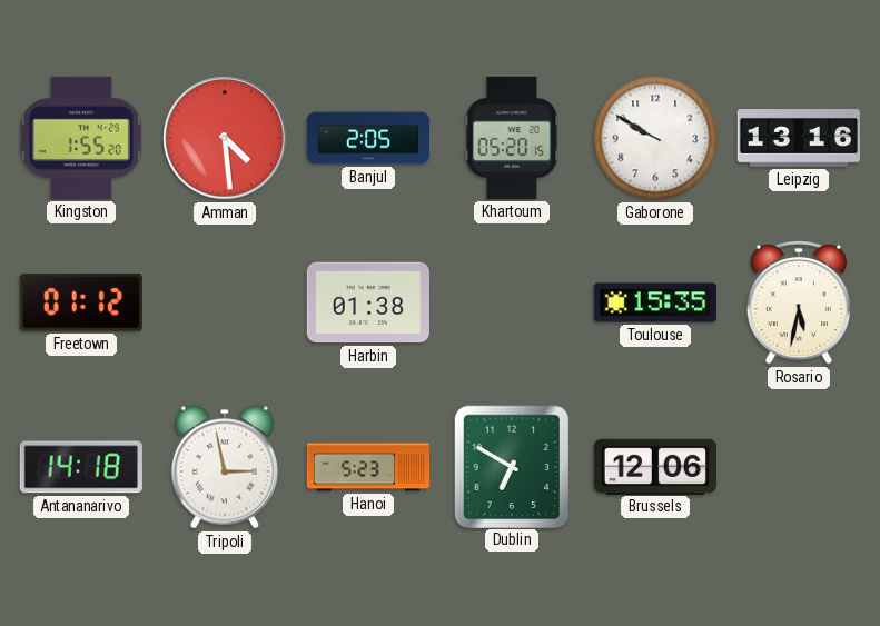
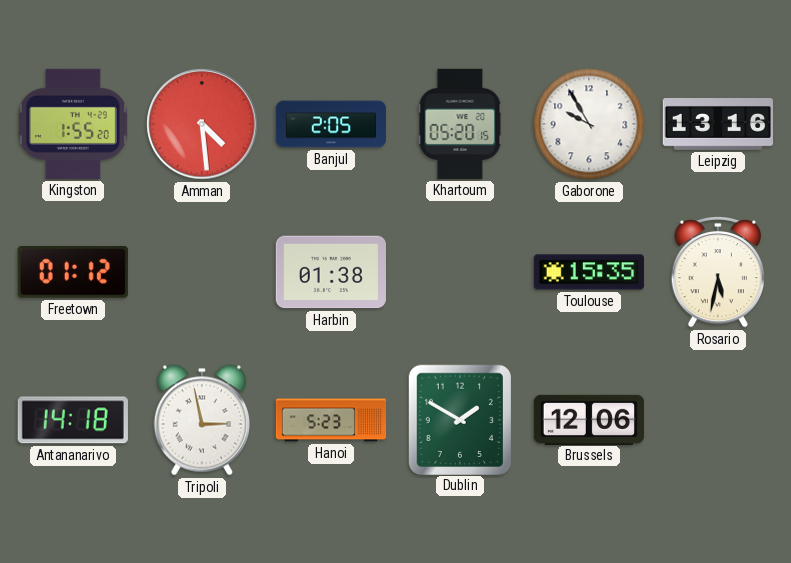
Gaborone: 9:50 -> 9:55 (589, 124)
Dublin: 6:50 -> 1:50 (459, 419)
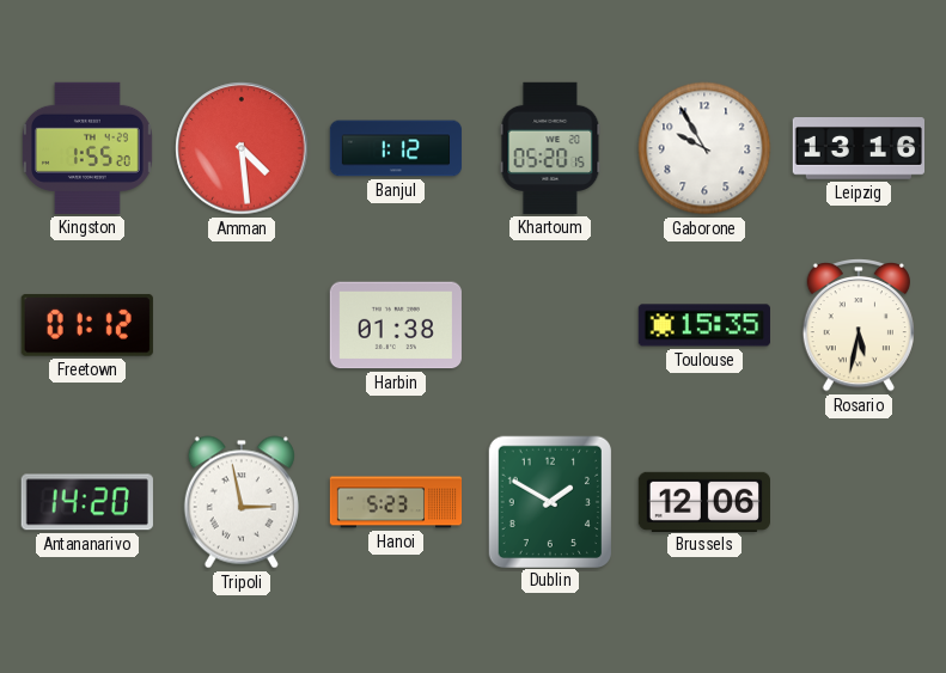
Banjul: 2:05 -> 1:12 (395, 148)
Antananarivo: 14:18 -> 14:20 (87, 502)
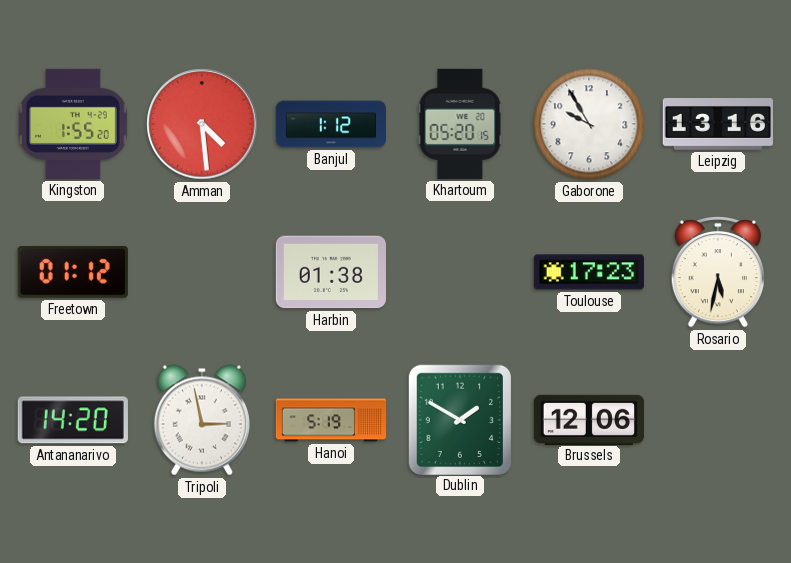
Toulouse: 15:35 -> 17:23 (589, 272)
Hanoi: 5:23 -> 5:19 (331, 420)
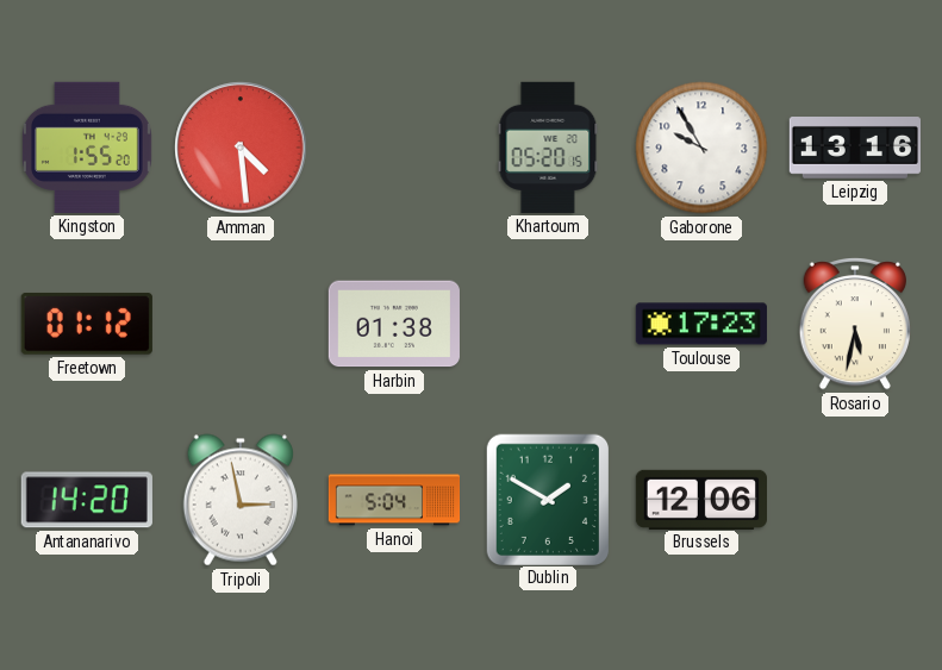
Banjul: 1:12 -> none (330, 124)
Hanoi: 5:19 -> 5:04 (394, 500)
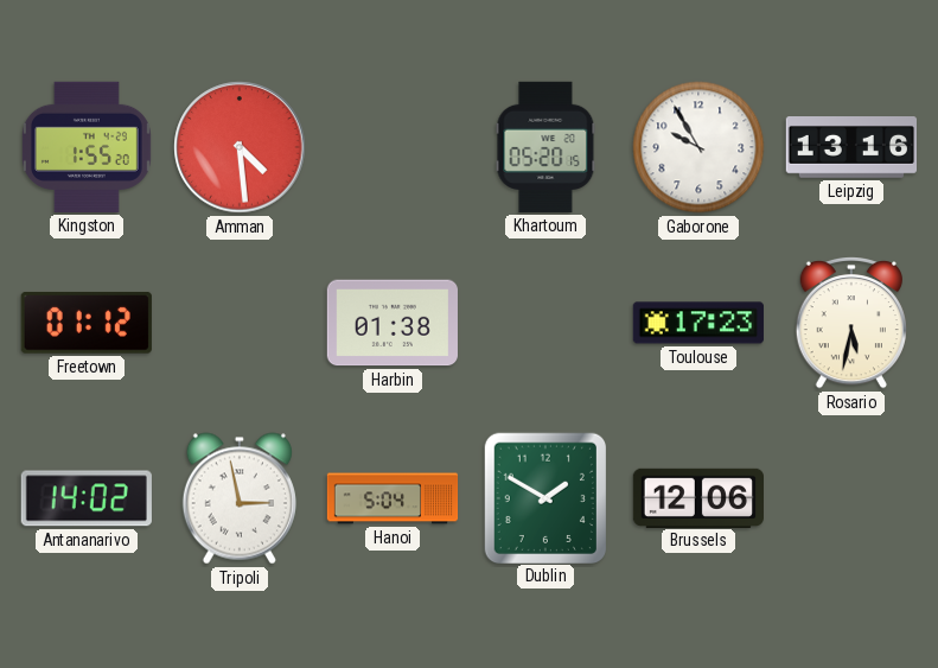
Antananarivo: 14:20 -> 14:02 (87, 498)
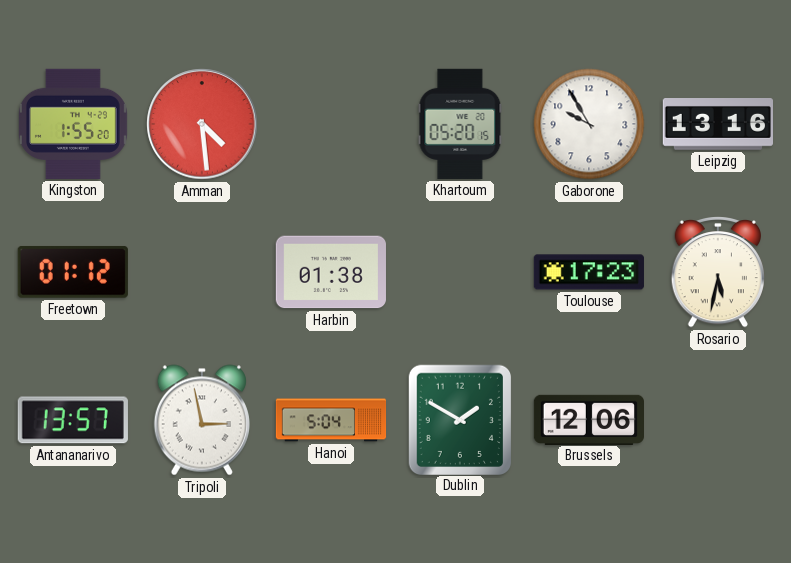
Antananarivo: 14:02 -> 13:57 (73, 420)
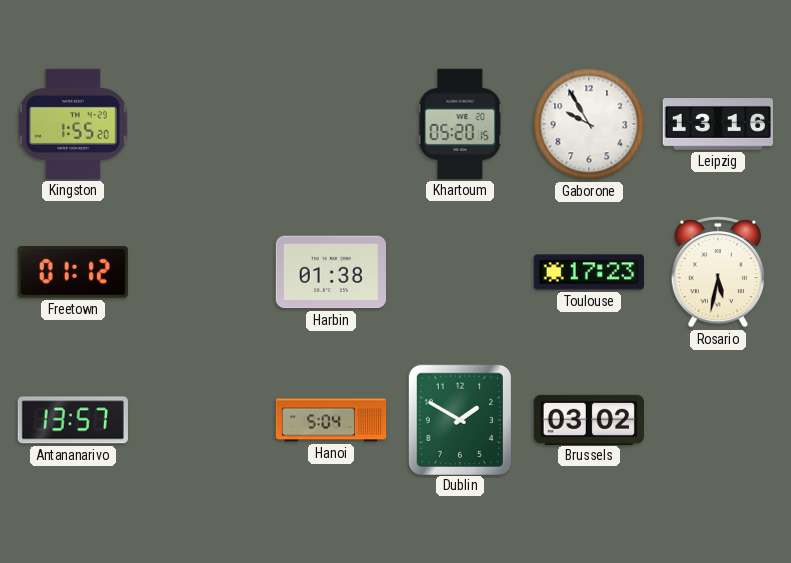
Amman: 4:29 -> none (202, 124)
Tripoli: 2:58 -> none (202, 420)
Brussels: 12:06 -> 03:02 (588, 419)
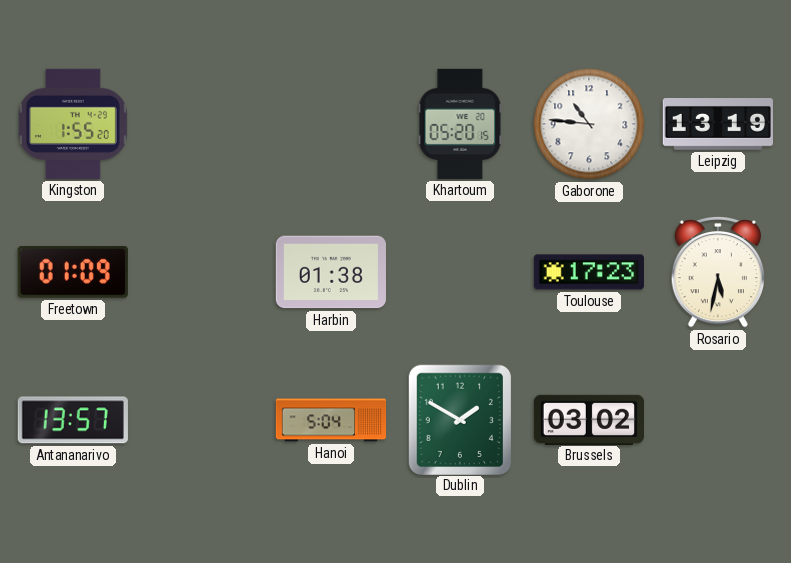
Gaborone: 9:55 -> 10:46 (589, 124)
Leipzig: 13:16 -> 13:19 (717, 125)
Freetown: 01:12 -> 01:09 (73, 272)
